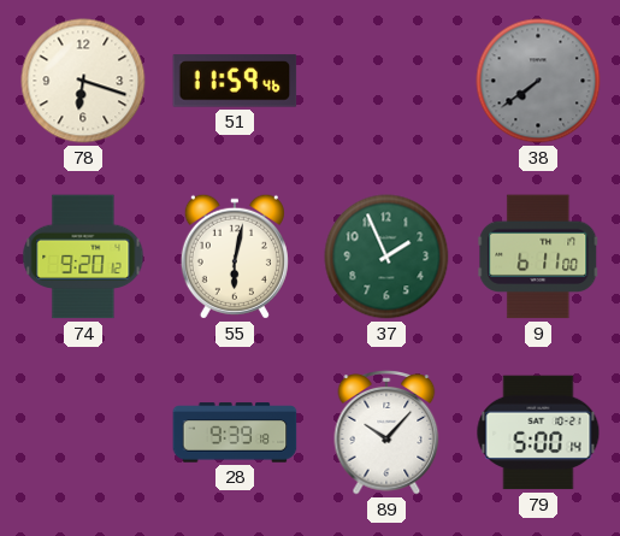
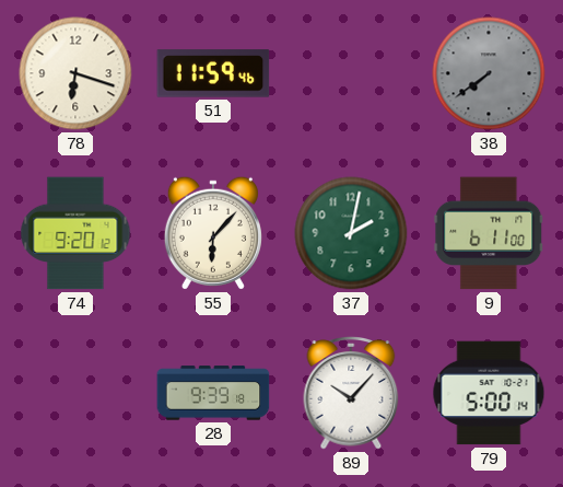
55: 6:02 -> 6:07 (213, 233)
37: 1:56 -> 2:02 (351, 233)
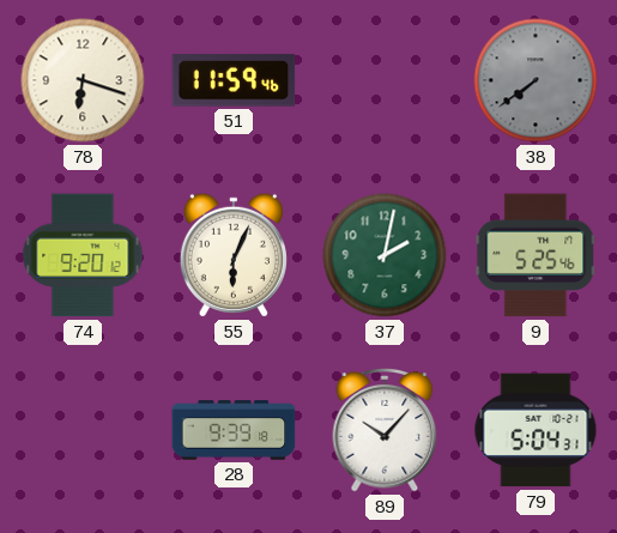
55: 6:07 -> 6:04 (234, 255)
9: 6:11 -> 5:25 (536, 255)
79: 5:00 -> 5:04 (536, 430)
